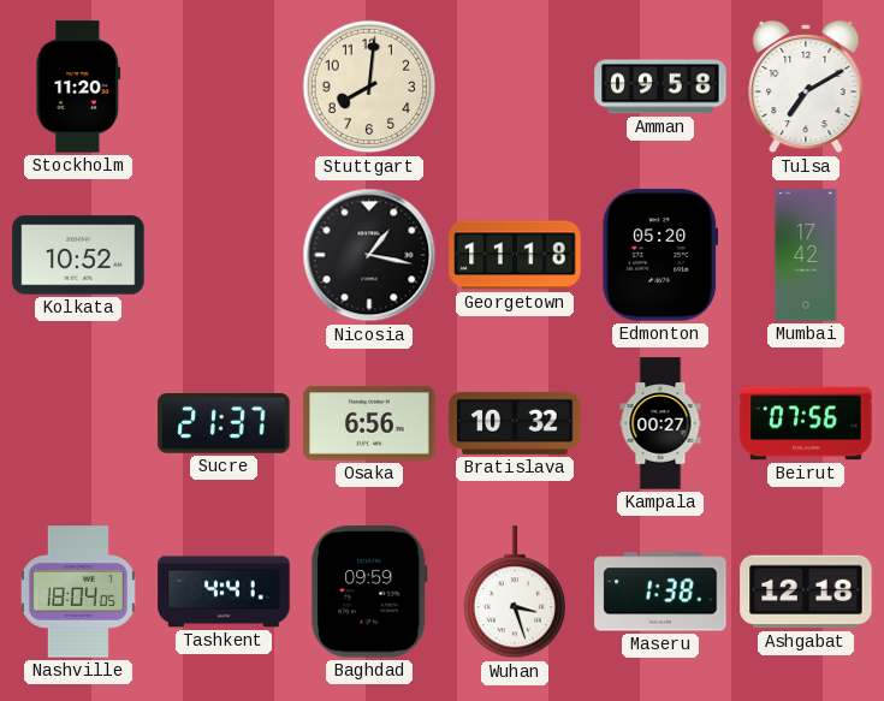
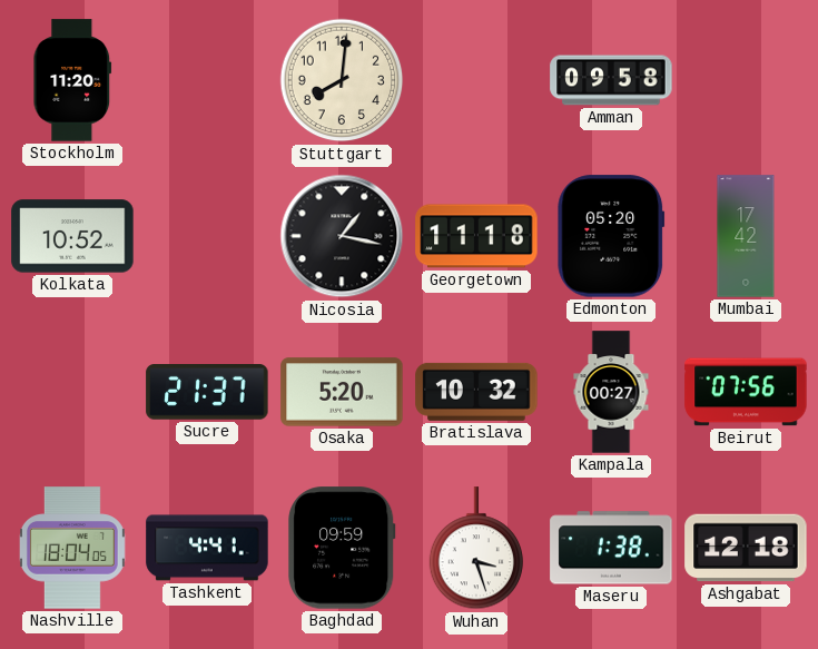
Tulsa: 7:10 -> none (806, 87)
Osaka: 6:56 -> 5:20 (342, 392)
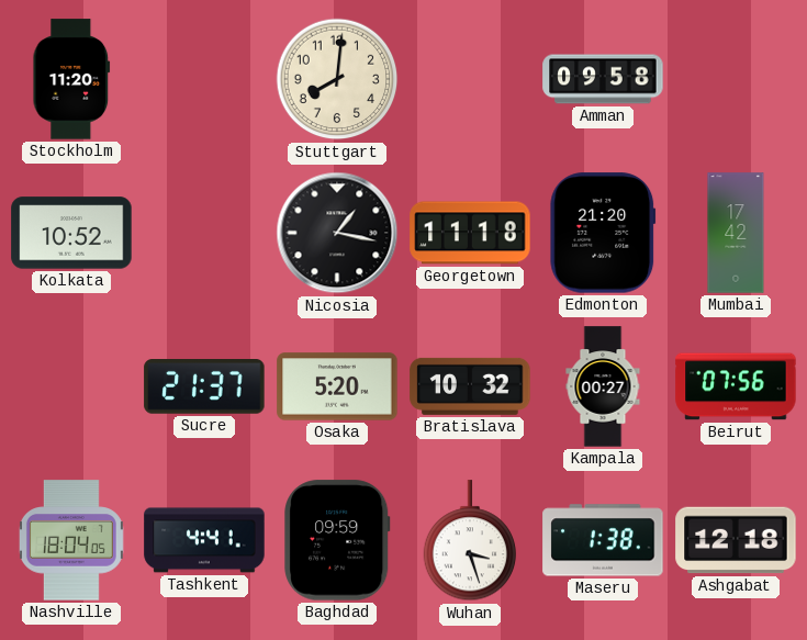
Edmonton: 05:20 -> 21:20 (603, 233)
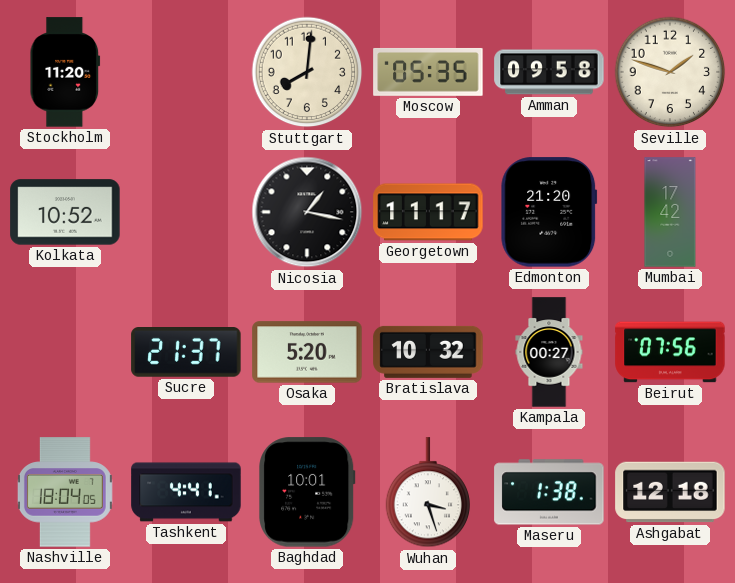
Moscow: none -> 05:35 (428, 72)
Seville: none -> 1:48 (670, 72)
Georgetown: 11:18 -> 11:17 (428, 212)
Baghdad: 09:59 -> 10:01 (307, 492)
